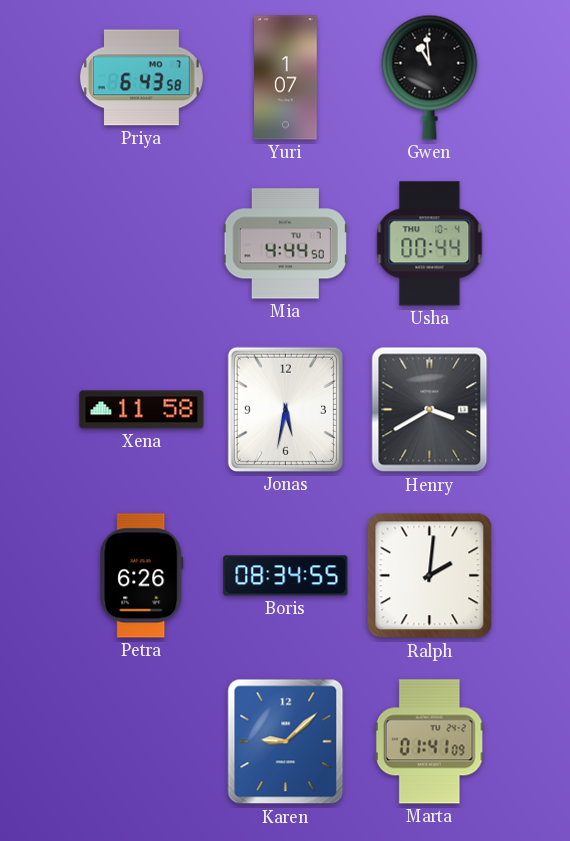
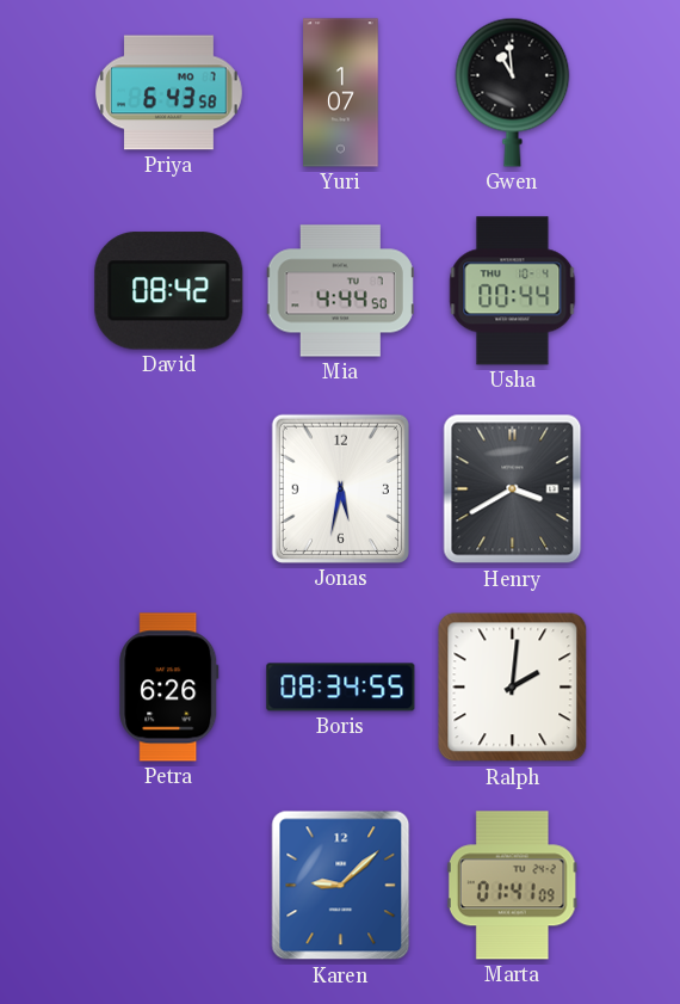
David: none -> 08:42 (169, 291)
Xena: 11:58 -> none (142, 410)
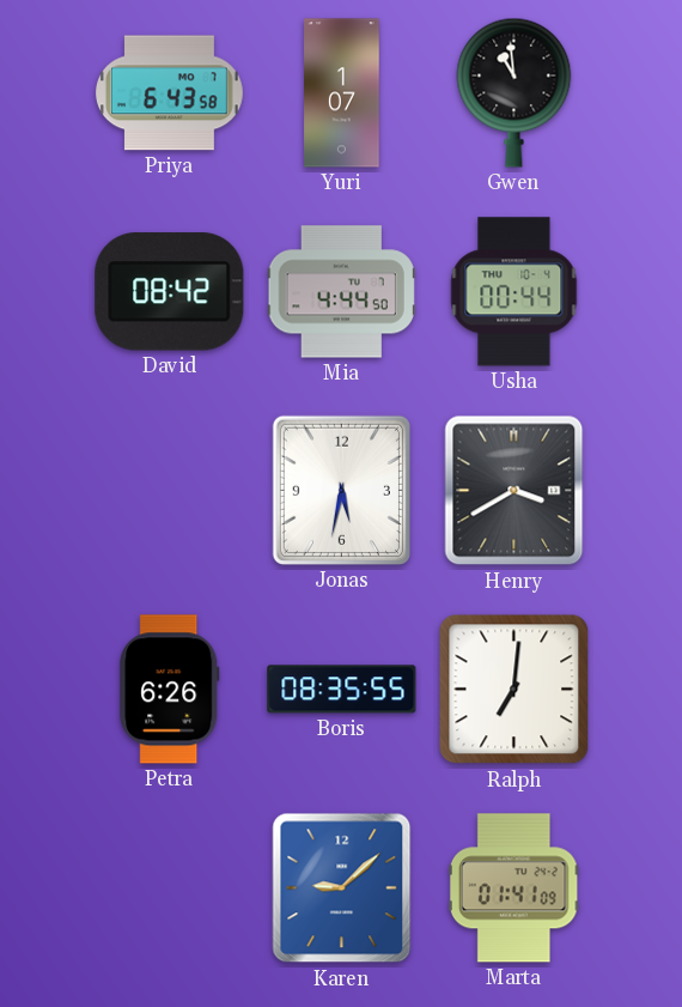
Boris: 08:34 -> 08:35 (342, 690)
Ralph: 2:01 -> 7:01 (514, 690)
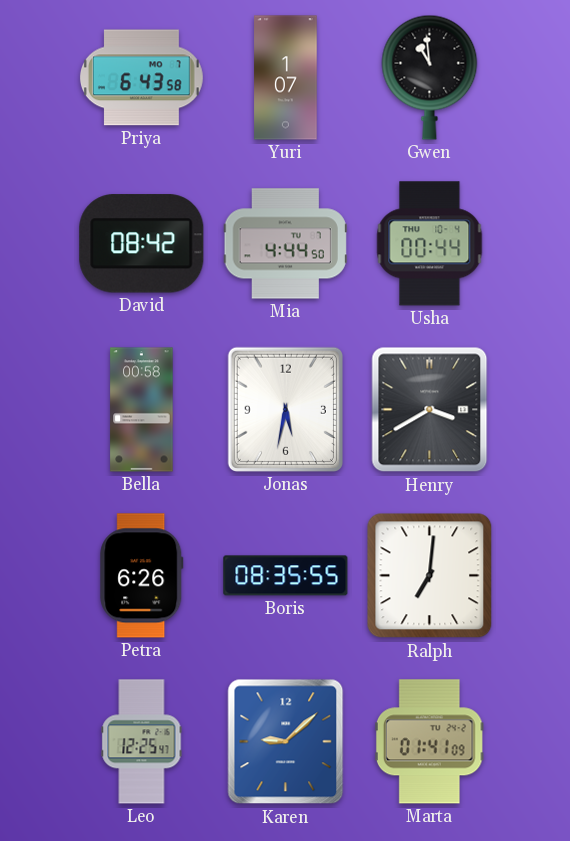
Bella: none -> 00:58 (142, 410)
Leo: none -> 12:25 (142, 742)
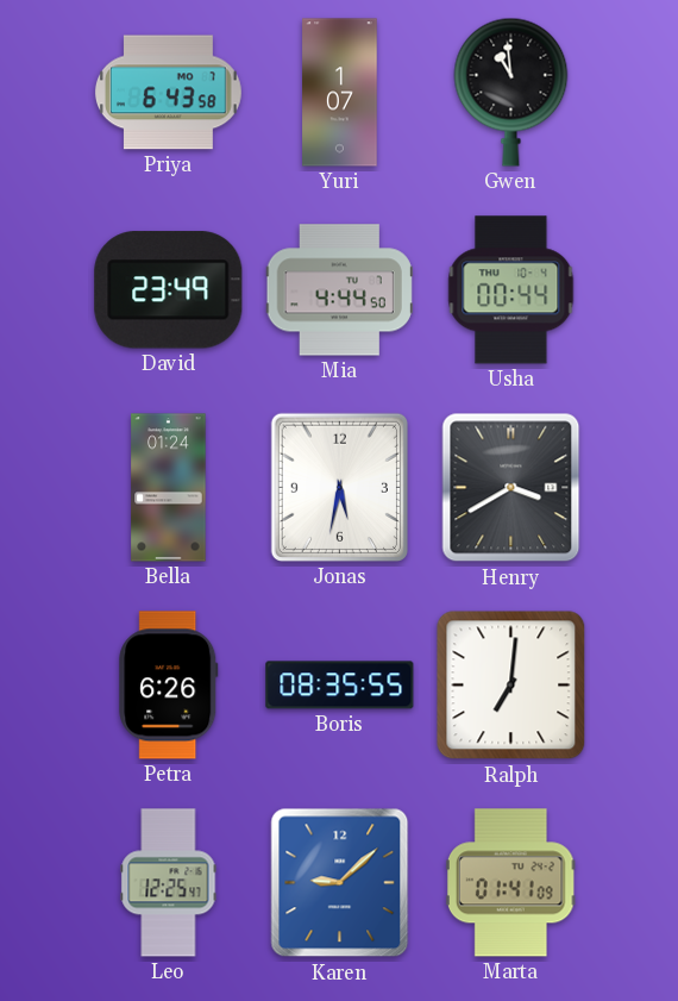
David: 08:42 -> 23:49 (169, 290)
Bella: 00:58 -> 01:24 (169, 488)
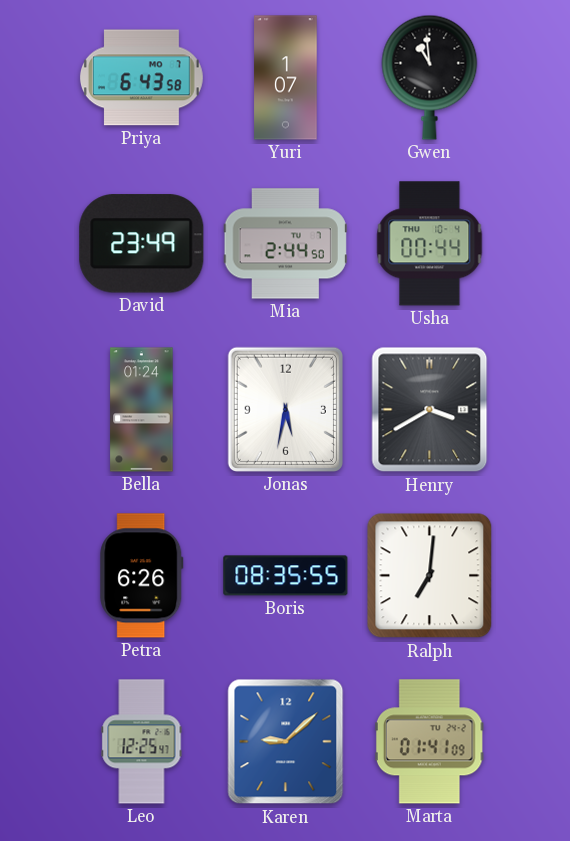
Mia: 4:44 -> 2:44 (285, 244)
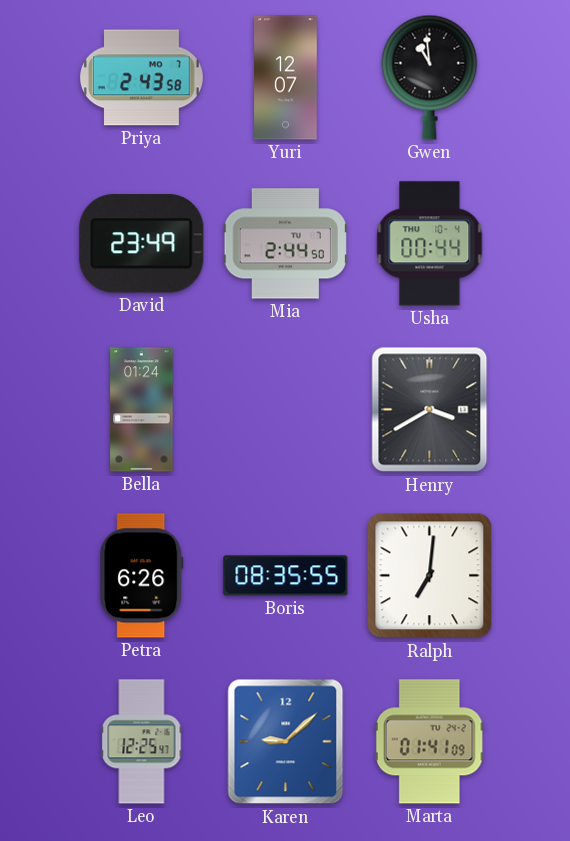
Priya: 6:43 -> 2:43 (141, 78)
Yuri: 1:07 -> 12:07 (286, 78)
Jonas: 5:32 -> none (285, 409)
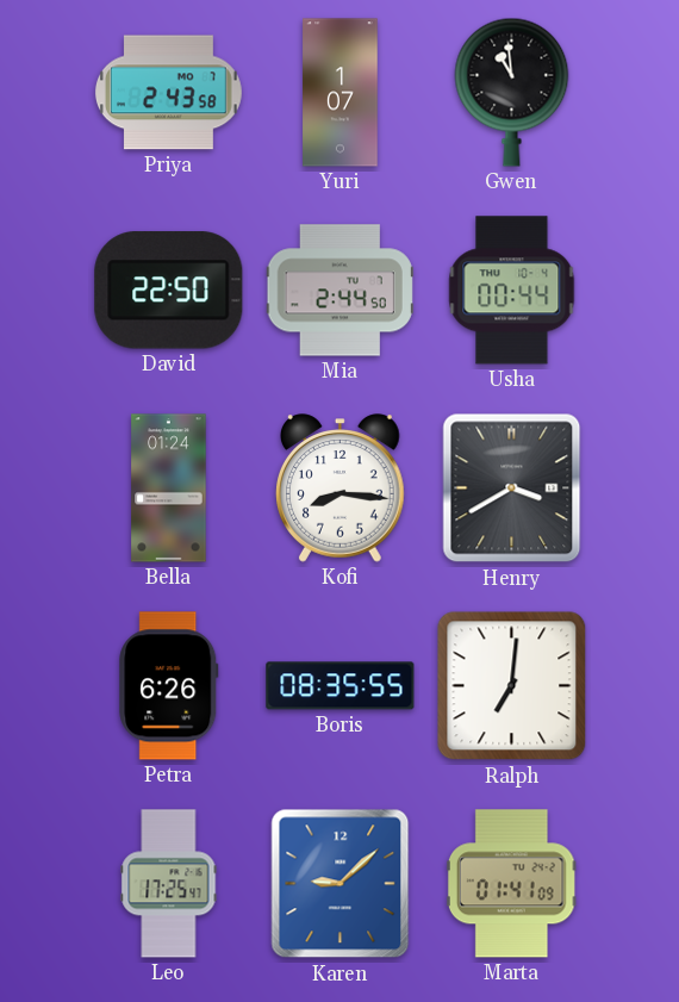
Yuri: 12:07 -> 1:07 (341, 93)
David: 23:49 -> 22:50 (169, 291)
Kofi: none -> 8:16 (341, 488)
Leo: 12:25 -> 17:25 (169, 884)
